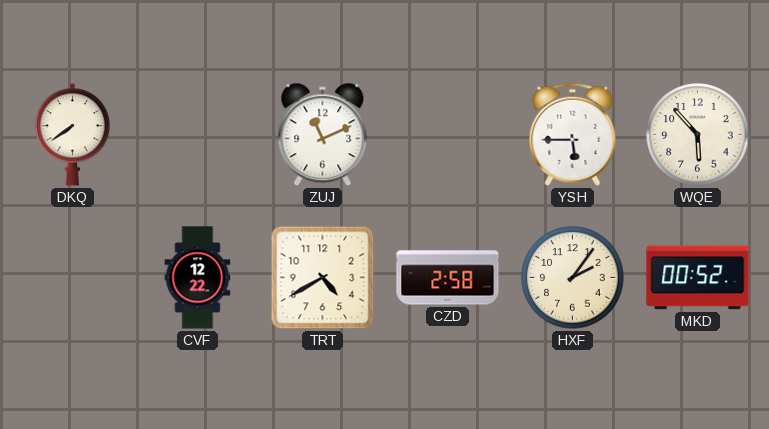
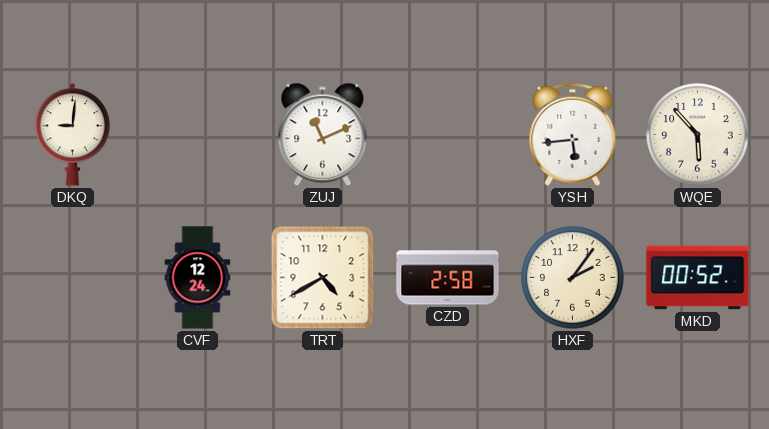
DKQ: 7:39 -> 9:01 (73, 135)
YSH: 5:45 -> 5:44 (573, 134)
CVF: 12:22 -> 12:24 (198, 278)
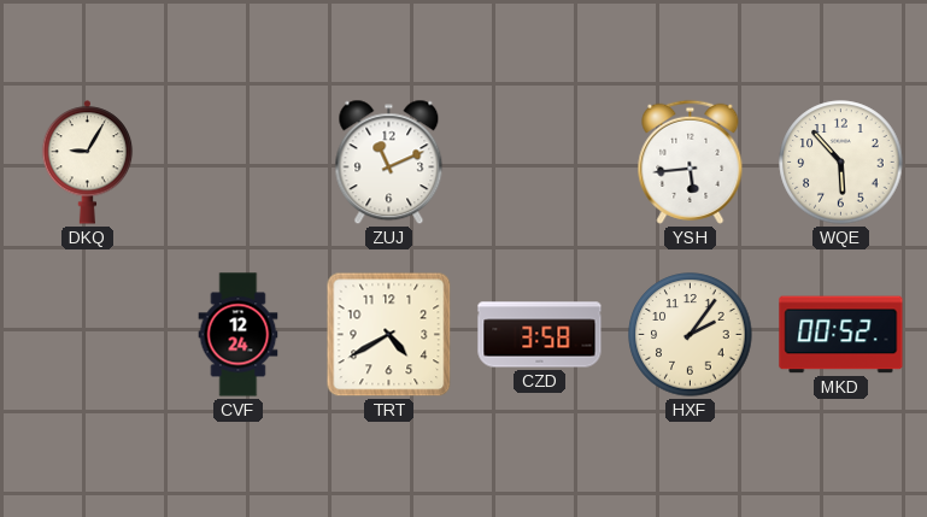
DKQ: 9:01 -> 9:05 (88, 163)
CZD: 2:58 -> 3:58 (540, 335)
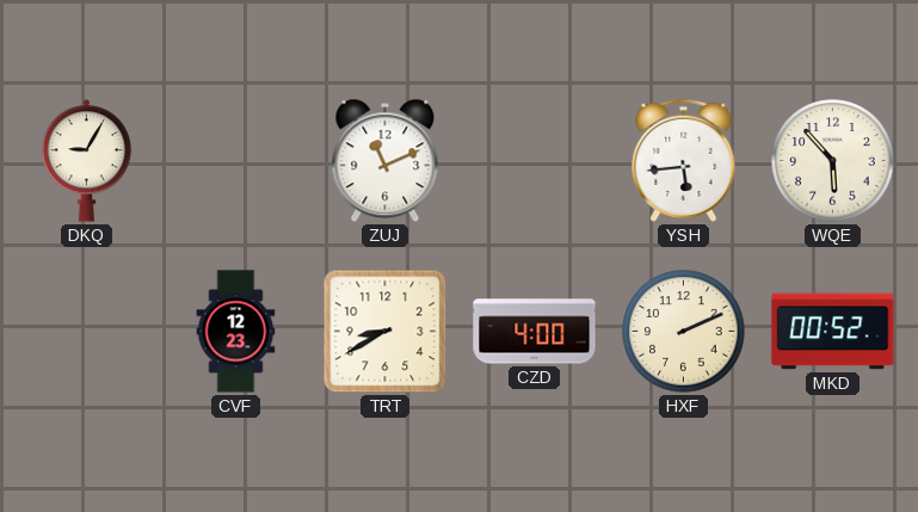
CVF: 12:24 -> 12:23 (236, 332)
TRT: 4:40 -> 8:40 (386, 332)
CZD: 3:58 -> 4:00 (535, 332)
HXF: 2:06 -> 2:11 (684, 332)
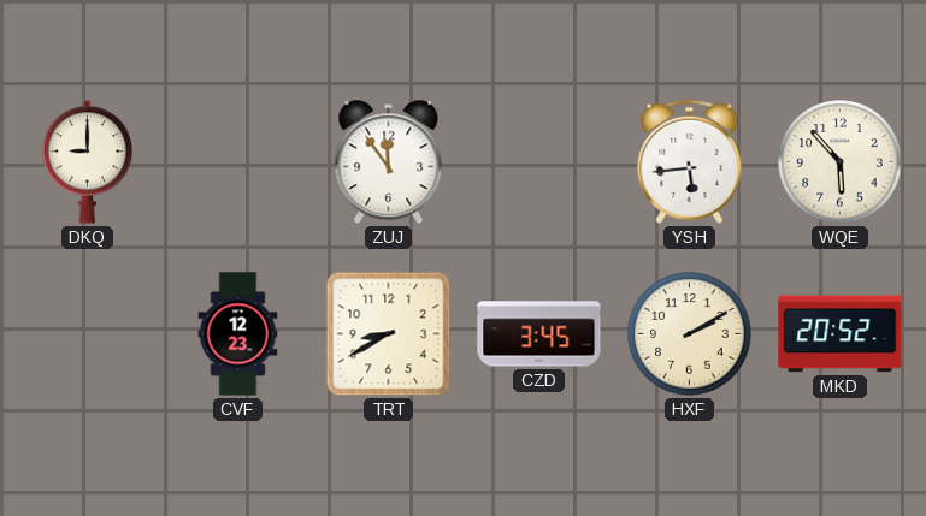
DKQ: 9:05 -> 9:00 (88, 162)
ZUJ: 11:11 -> 11:54 (389, 162)
CZD: 4:00 -> 3:45 (539, 334)
HXF: 2:11 -> 2:10 (690, 334)
MKD: 00:52 -> 20:52 (841, 334)
